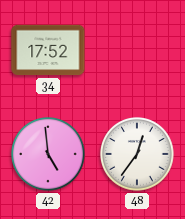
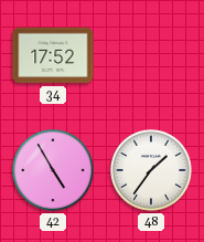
42: 4:59 -> 4:55 (54, 171)
48: 12:36 -> 1:36 (152, 171)
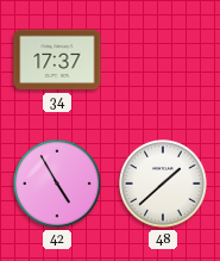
34: 17:52 -> 17:37 (57, 60)
48: 1:36 -> 1:38 (164, 185)
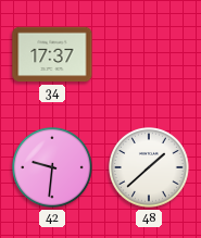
42: 4:55 -> 9:31 (53, 168)
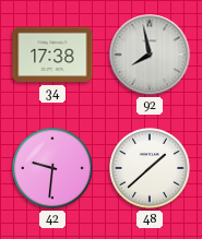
34: 17:37 -> 17:38 (52, 55)
92: none -> 7:58 (150, 55)
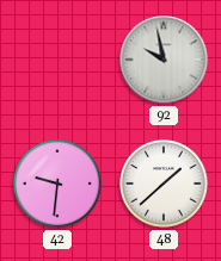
34: 17:38 -> none (52, 55)
92: 7:58 -> 9:58 (164, 60)
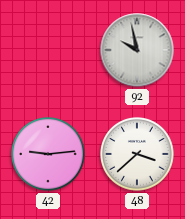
42: 9:31 -> 9:14 (49, 155)
48: 1:38 -> 3:38 (138, 155)
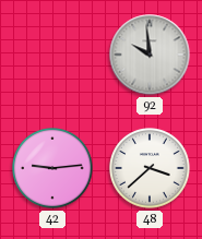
92: 9:58 -> 9:59 (150, 55)
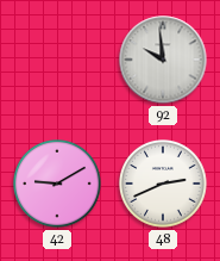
42: 9:14 -> 9:10 (58, 185)
48: 3:38 -> 2:41 (164, 185)
